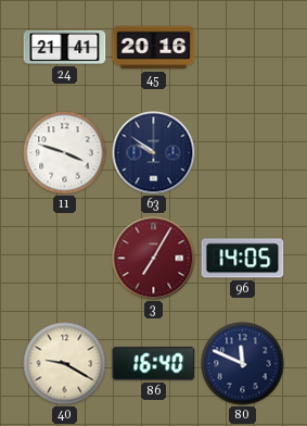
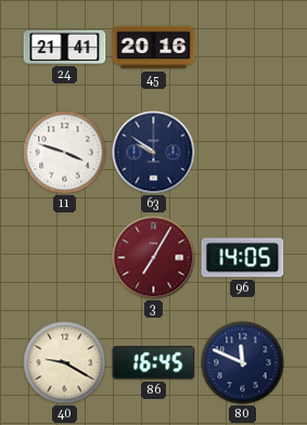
86: 16:40 -> 16:45 (154, 363)
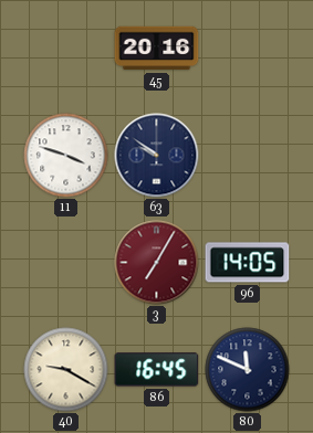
24: 21:41 -> none (65, 47)
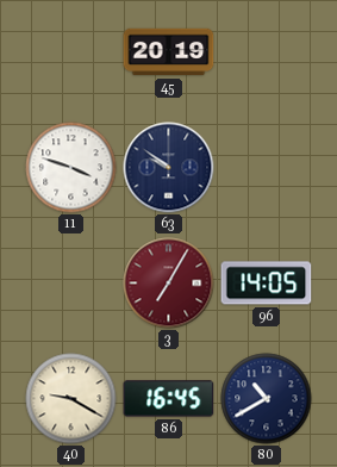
45: 20:16 -> 20:19 (169, 52)
80: 11:49 -> 10:40 (267, 399)
